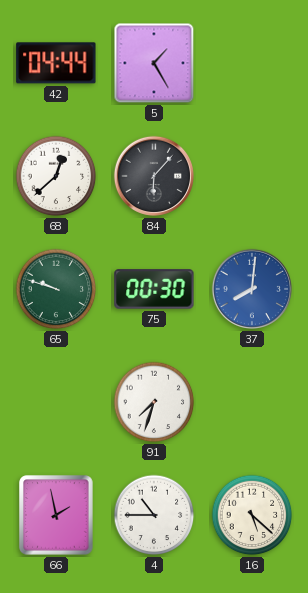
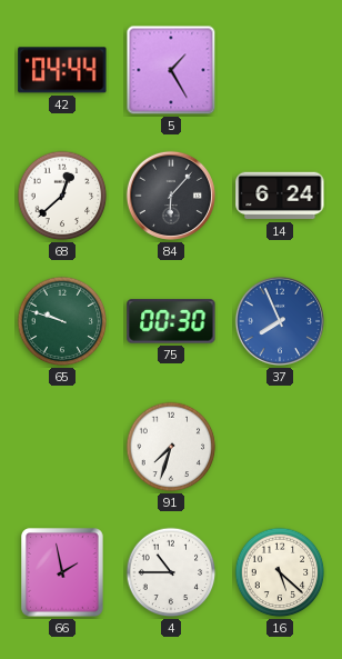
14: none -> 6:24 (280, 196)
37: 8:01 -> 7:56 (280, 321)
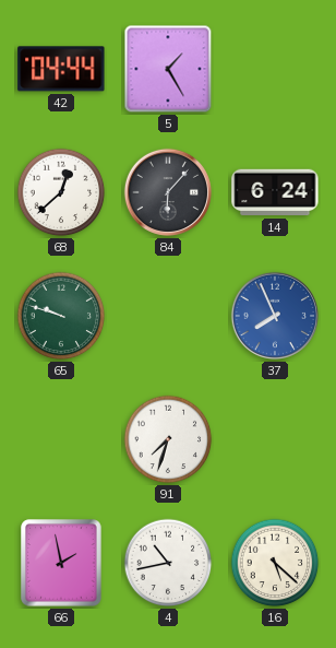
75: 00:30 -> none (171, 321)
4: 10:45 -> 10:43 (168, 563)
